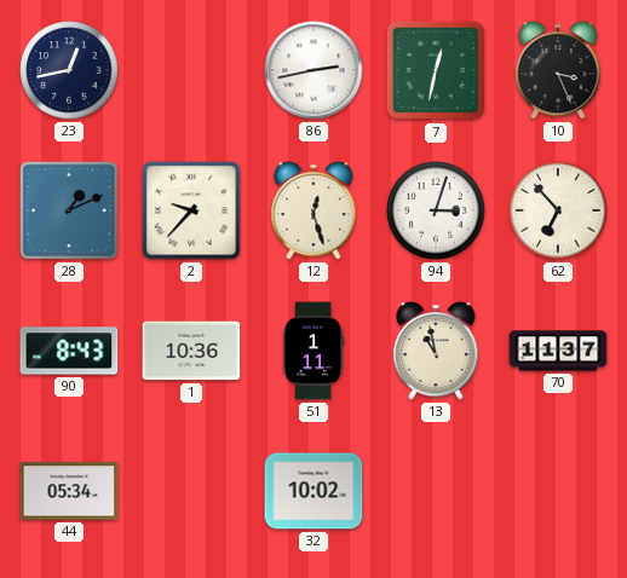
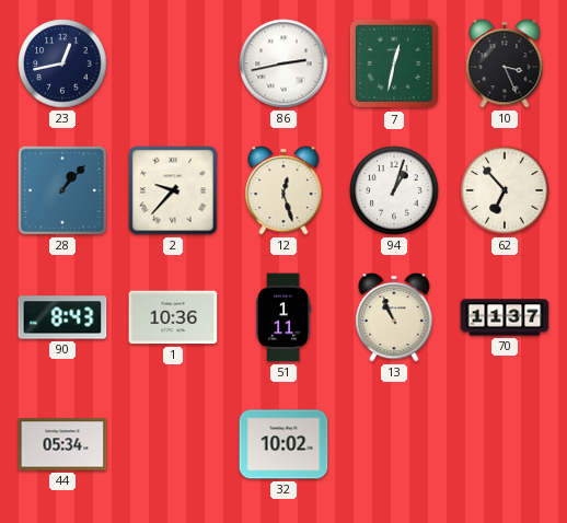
28: 1:11 -> 1:07 (62, 190)
94: 3:03 -> 1:03 (394, 190)
13: 10:58 -> 10:56 (394, 317)
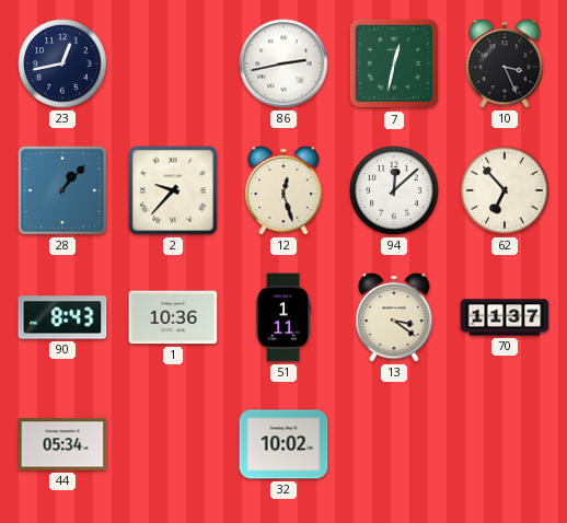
94: 1:03 -> 12:08 (394, 190)
13: 10:56 -> 3:21 (394, 317)
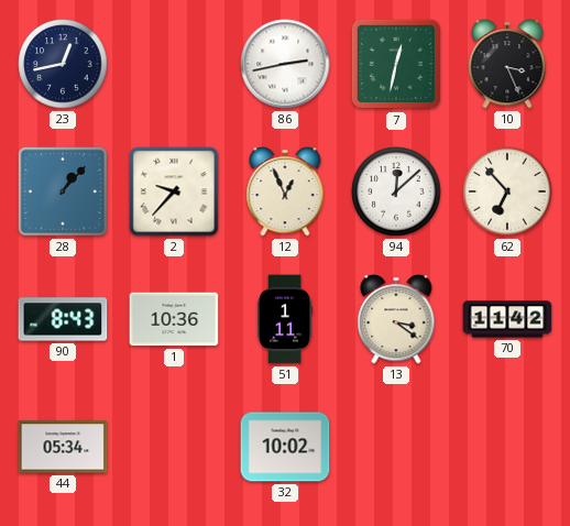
12: 12:27 -> 12:56 (285, 191)
70: 11:37 -> 11:42 (507, 319)
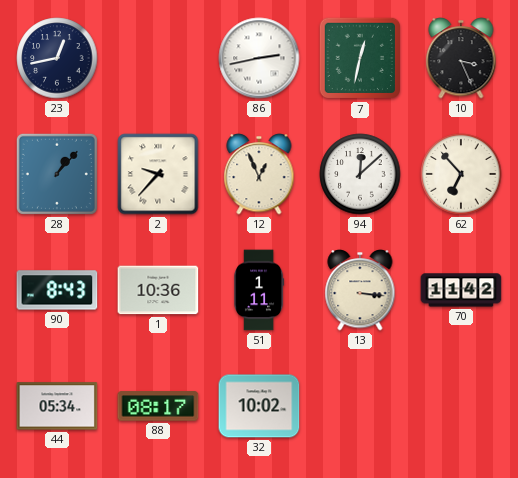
13: 3:21 -> 3:16 (360, 290)
88: none -> 08:17 (158, 406)
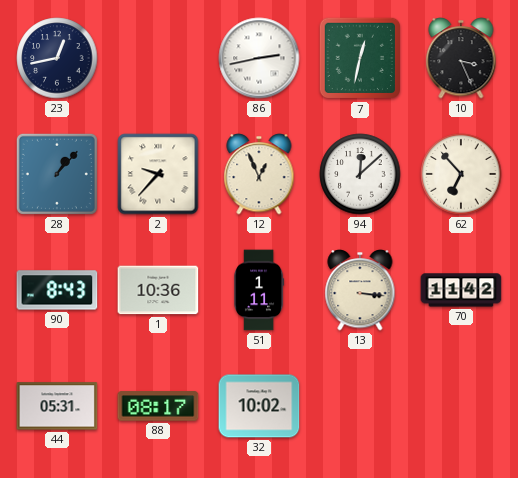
44: 05:34 -> 05:31 (57, 406)
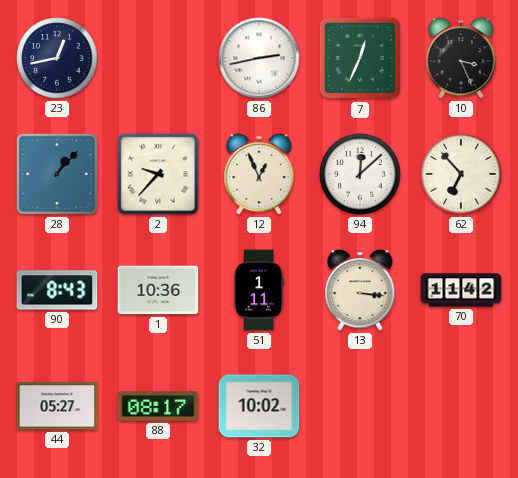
7: 12:32 -> 12:34 (360, 58)
44: 05:31 -> 05:27 (57, 406)
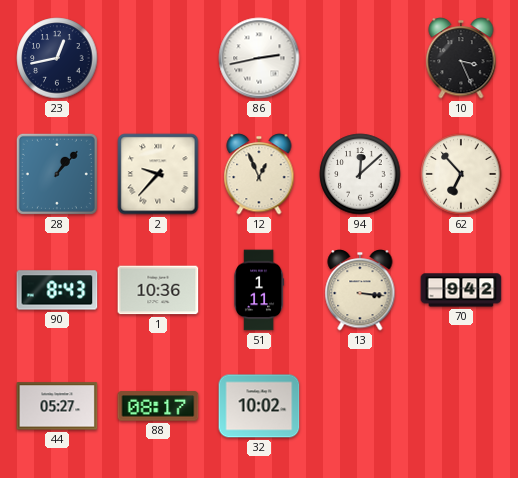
7: 12:34 -> none (360, 58)
70: 11:42 -> 9:42 (461, 290)
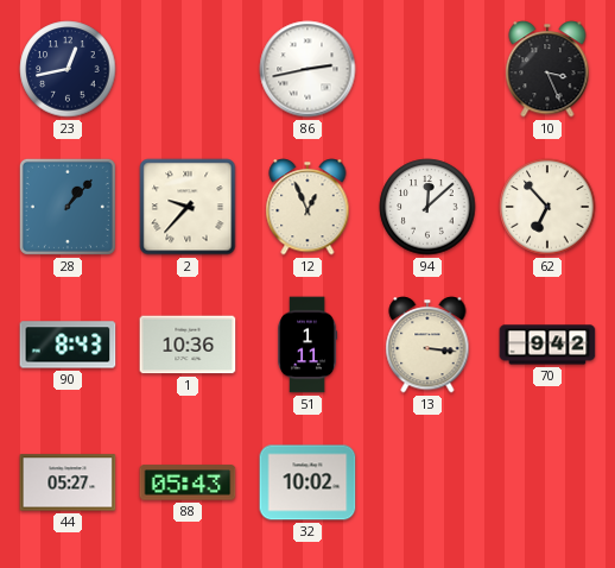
88: 08:17 -> 05:43 (188, 482)
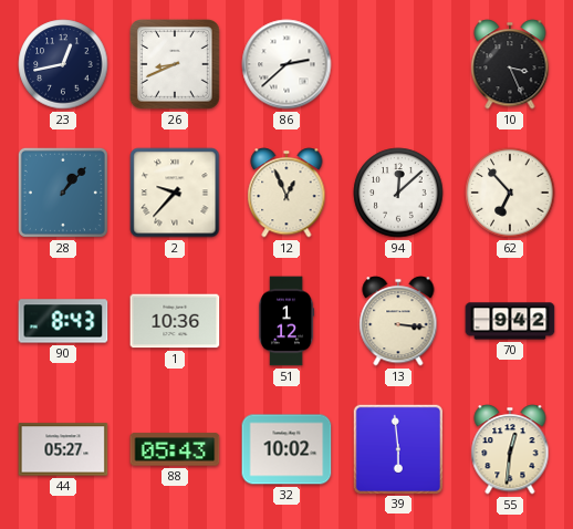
26: none -> 8:41 (176, 65)
86: 2:43 -> 2:38 (286, 64)
51: 1:11 -> 1:12 (286, 321)
39: none -> 5:59 (397, 448)
55: none -> 12:31 (510, 449)
